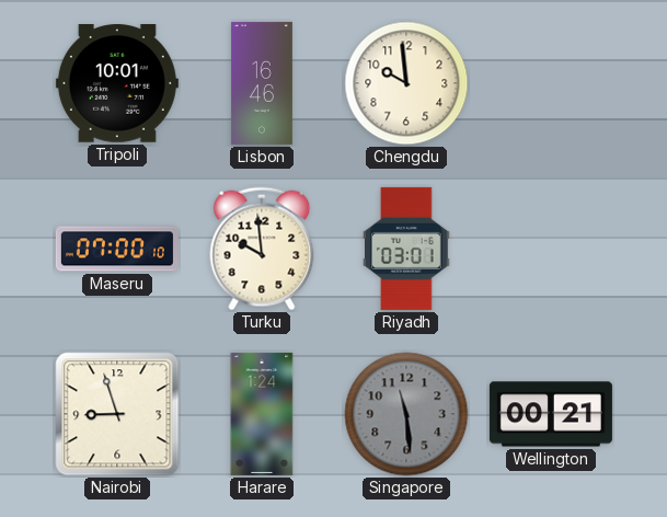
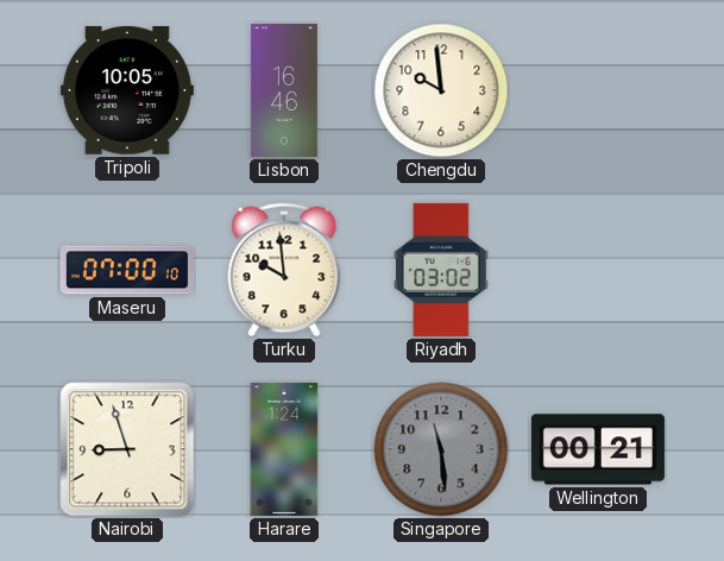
Tripoli: 10:01 -> 10:05 (127, 92)
Riyadh: 03:01 -> 03:02 (441, 270)
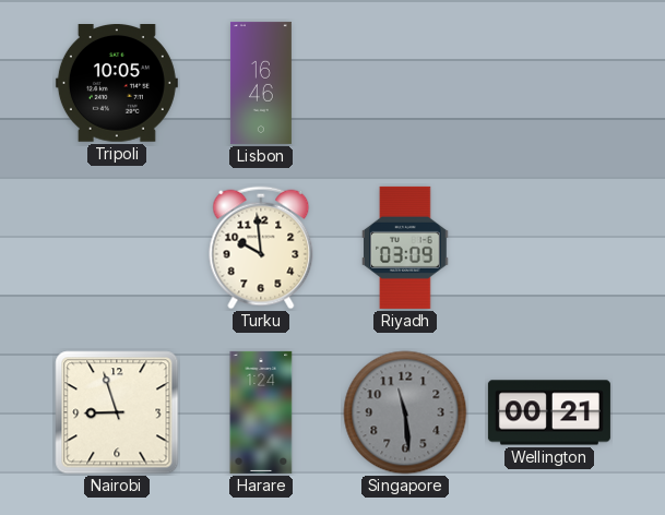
Chengdu: 9:59 -> none (441, 90)
Maseru: 07:00 -> none (127, 270)
Riyadh: 03:02 -> 03:09 (405, 248)
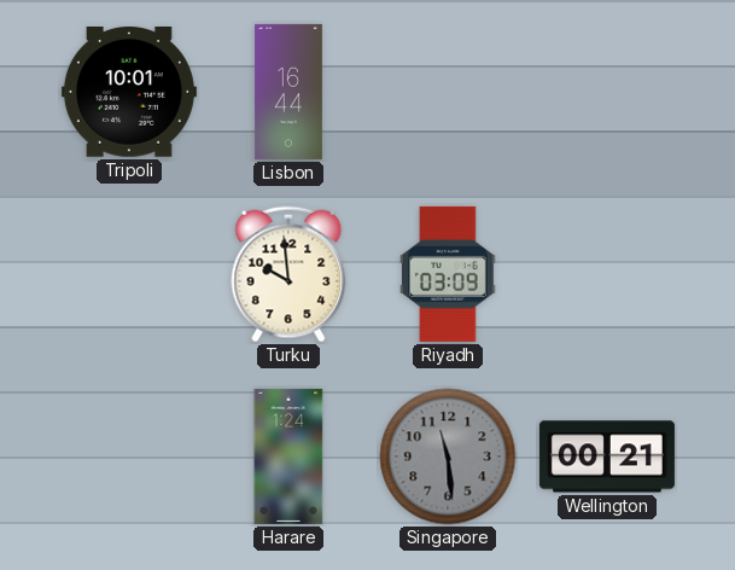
Tripoli: 10:05 -> 10:01 (129, 93)
Lisbon: 16:46 -> 16:44 (288, 92)
Nairobi: 8:57 -> none (117, 412)
